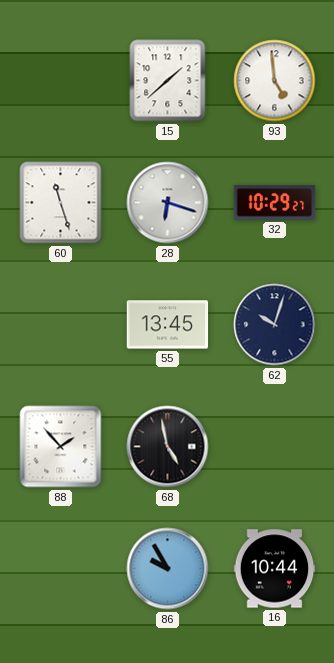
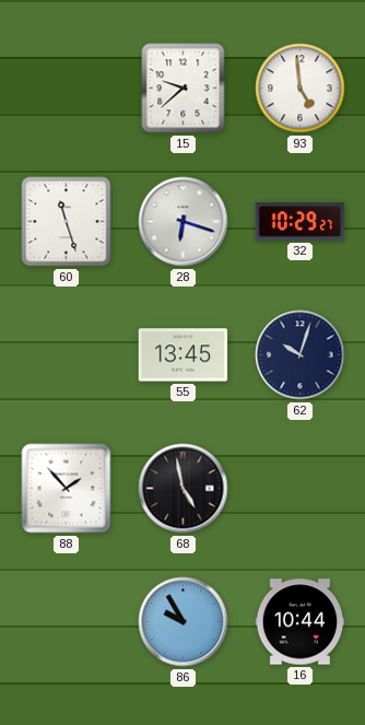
15: 1:38 -> 9:38 (184, 89)
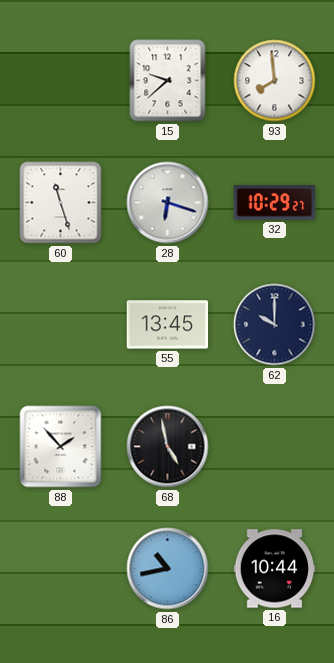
93: 4:59 -> 7:59 (275, 81)
62: 10:03 -> 10:00 (275, 325)
86: 9:55 -> 10:43 (168, 569)
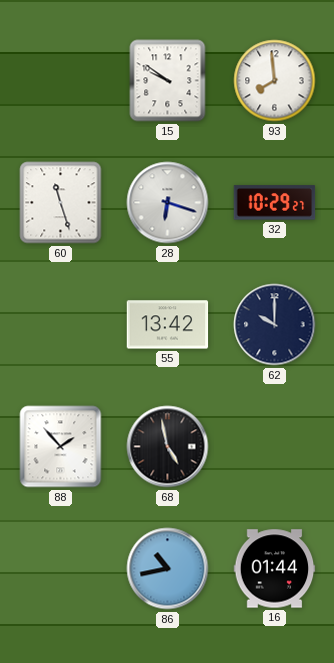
15: 9:38 -> 9:51 (168, 81)
55: 13:45 -> 13:42 (168, 325)
16: 10:44 -> 01:44 (275, 569)
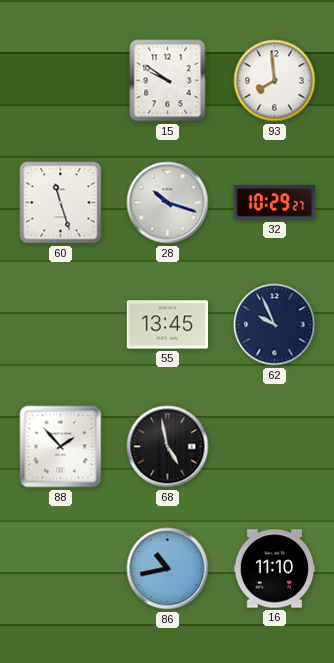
28: 6:18 -> 10:18 (168, 203)
55: 13:42 -> 13:45 (168, 325)
62: 10:00 -> 9:56 (275, 325)
16: 01:44 -> 11:10 (275, 569)
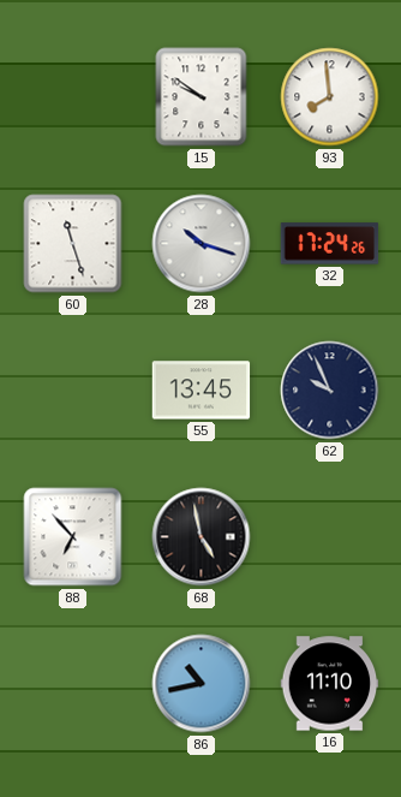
32: 10:29 -> 17:24 (330, 244)
88: 1:53 -> 6:53 (73, 537)
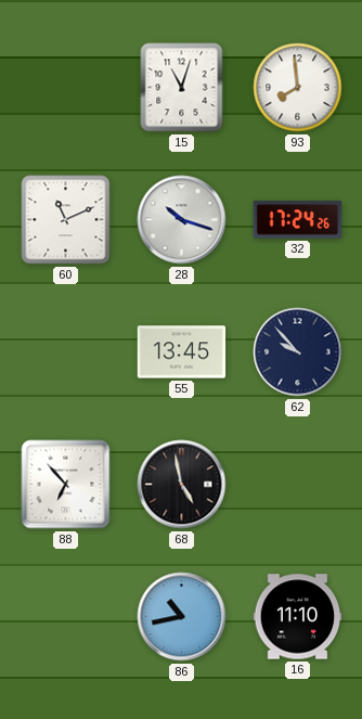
15: 9:51 -> 11:03 (182, 88)
60: 11:27 -> 11:11 (66, 220)
62: 9:56 -> 9:53 (298, 352)
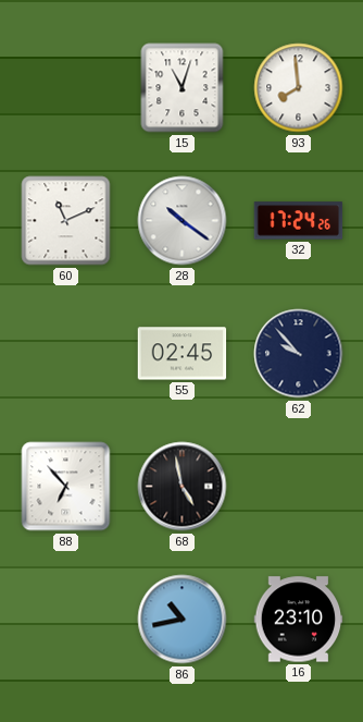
28: 10:18 -> 10:21 (183, 221)
55: 13:45 -> 02:45 (183, 354)
16: 11:10 -> 23:10 (299, 620)
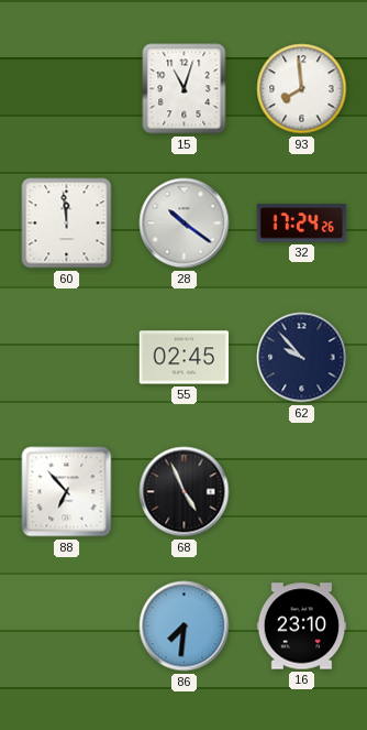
60: 11:11 -> 11:59 (67, 224)
68: 4:58 -> 4:56 (185, 492)
86: 10:43 -> 7:31 (185, 627)
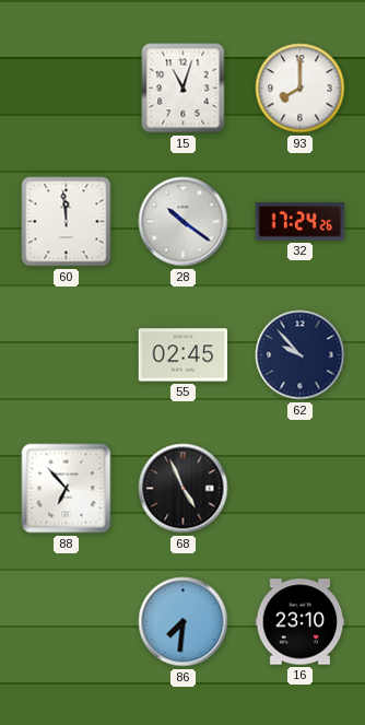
93: 7:59 -> 8:00 (301, 89)
